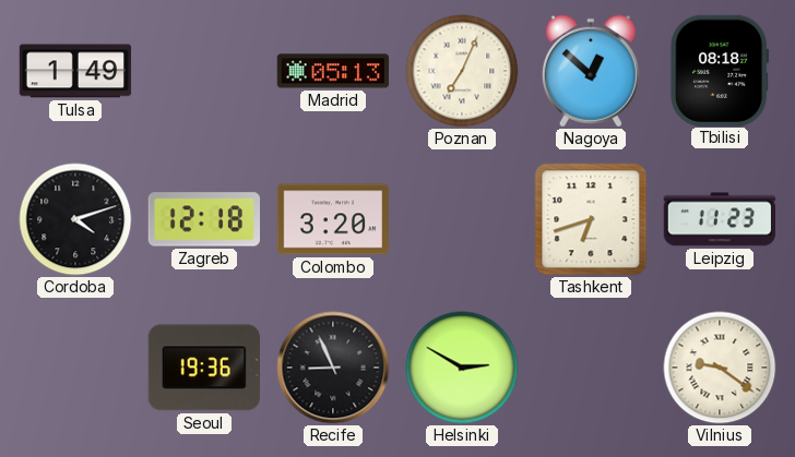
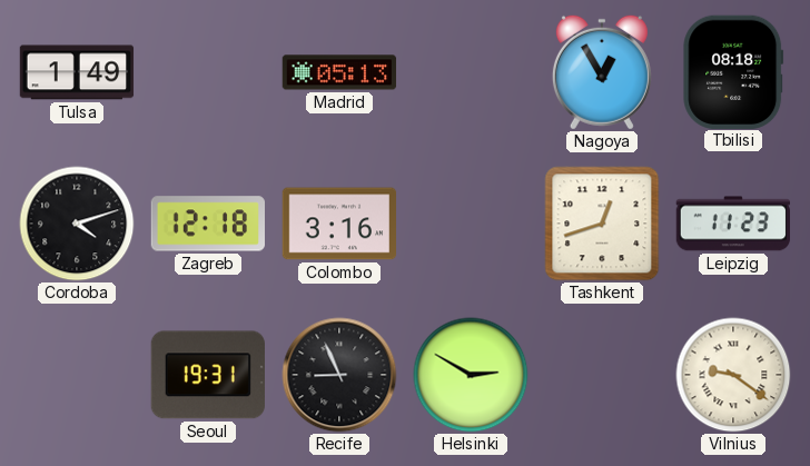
Poznan: 7:04 -> none (462, 71)
Nagoya: 12:52 -> 12:55 (602, 72)
Colombo: 3:20 -> 3:16 (339, 224)
Tashkent: 6:42 -> 12:42 (602, 224)
Seoul: 19:36 -> 19:31 (208, 375)
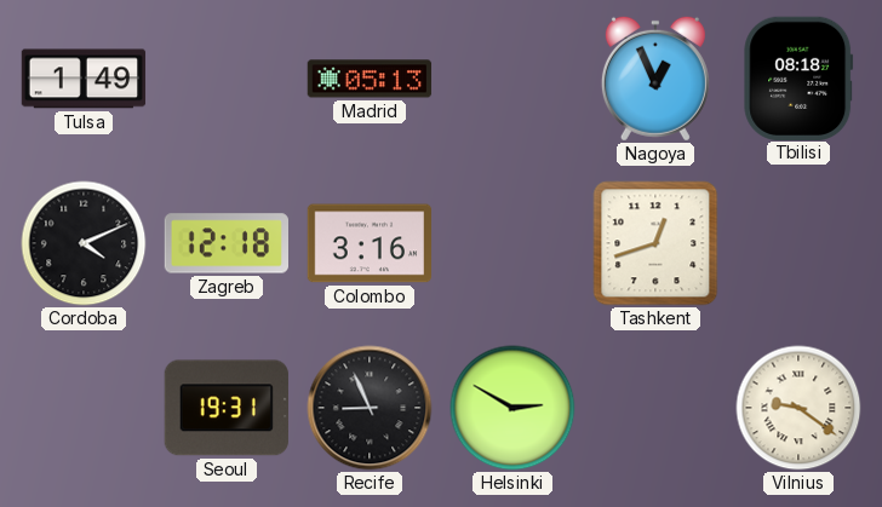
Nagoya: 12:55 -> 12:56 (655, 79)
Cordoba: 4:12 -> 4:11 (84, 243)
Leipzig: 11:23 -> none (732, 224)
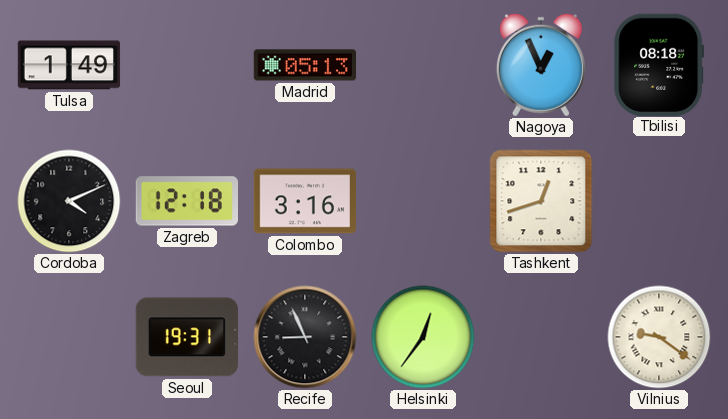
Helsinki: 2:50 -> 12:36 (423, 337)
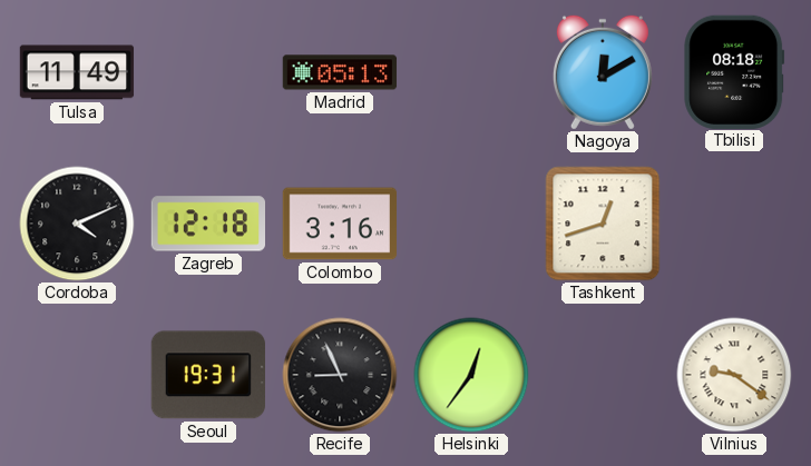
Tulsa: 1:49 -> 11:49 (77, 72)
Nagoya: 12:56 -> 12:10 (603, 72)
